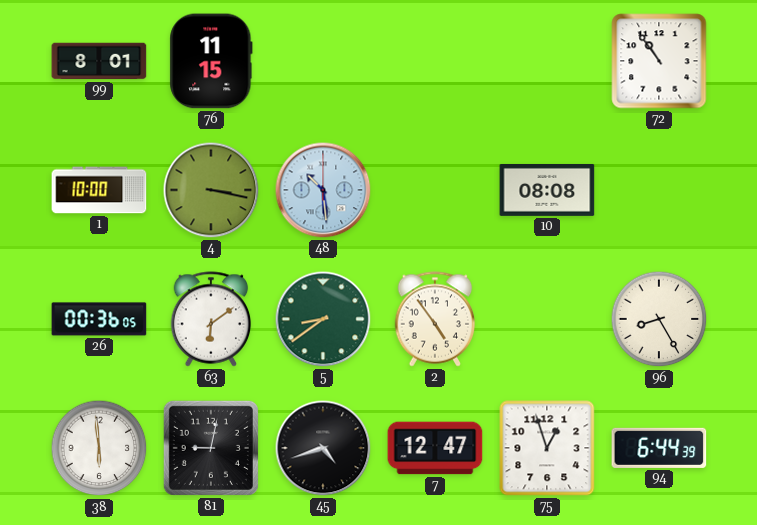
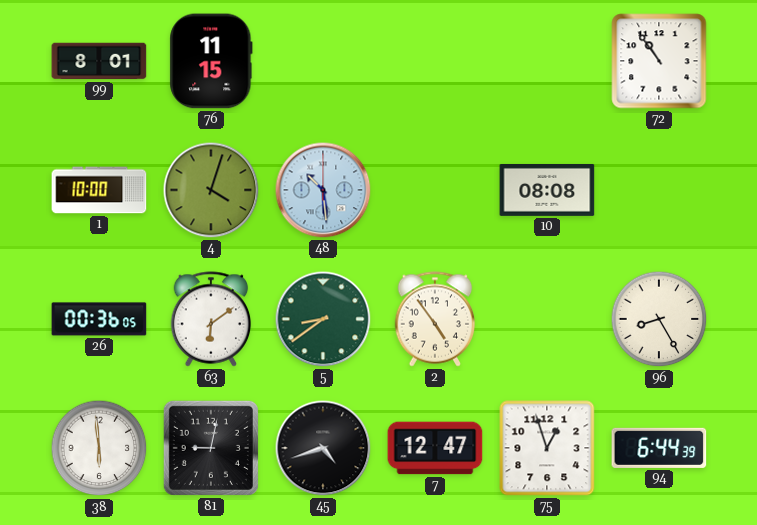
4: 3:17 -> 4:03 (211, 190)
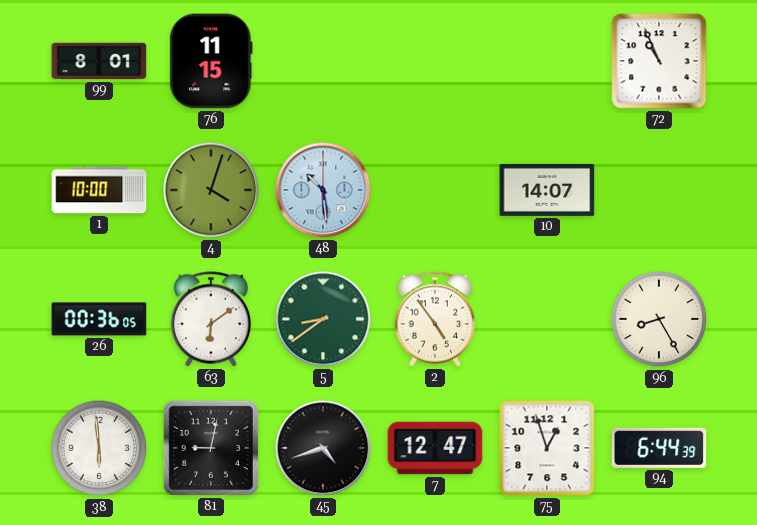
72: 10:54 -> 10:56 (659, 61)
10: 08:08 -> 14:07 (547, 190)
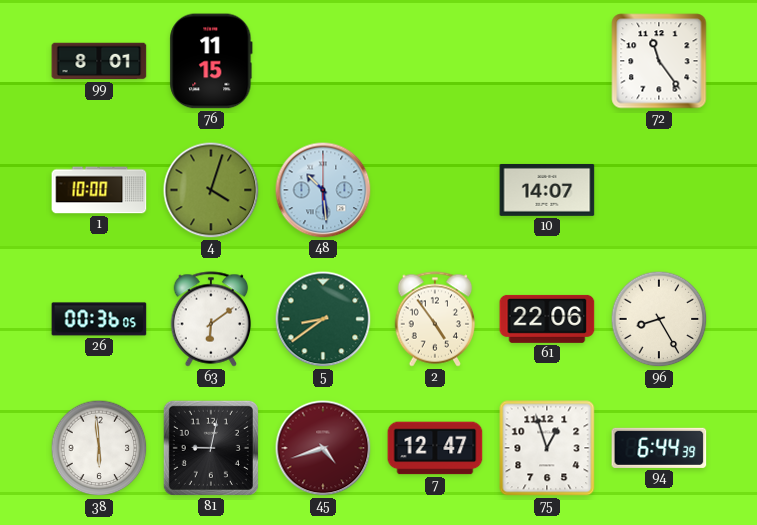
72: 10:56 -> 11:24 (659, 61)
61: none -> 22:06 (547, 319)
45 dial: black -> burgundy (323, 448)
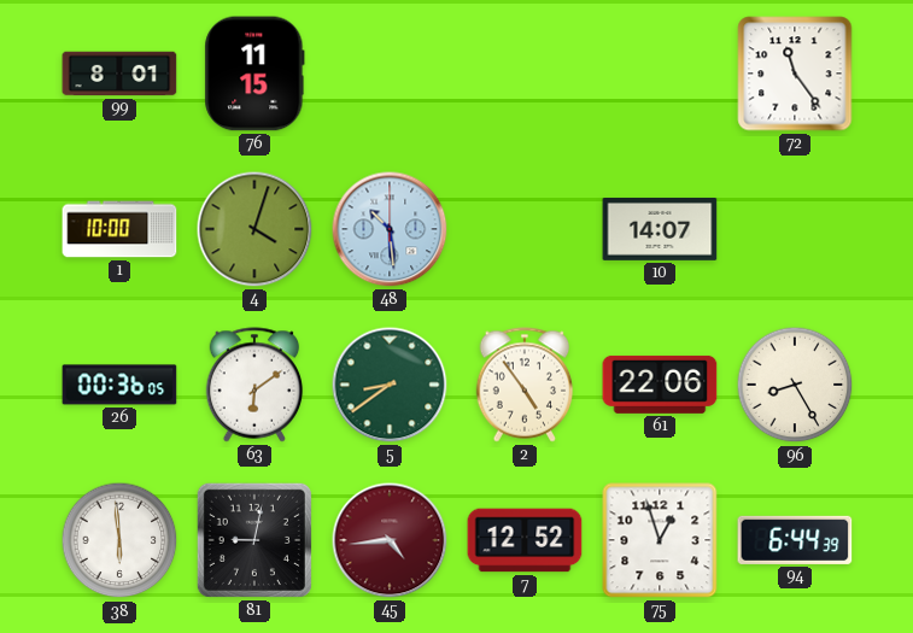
45: 4:42 -> 4:44 (390, 540)
7: 12:47 -> 12:52 (525, 540)
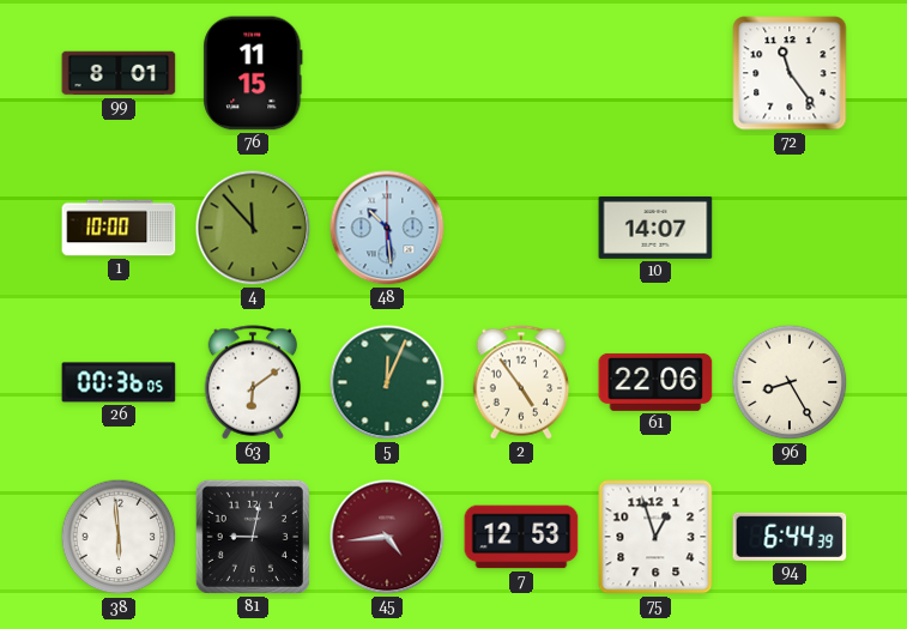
4: 4:03 -> 11:53 (253, 228)
5: 8:39 -> 12:04 (387, 382)
7: 12:52 -> 12:53 (521, 537)
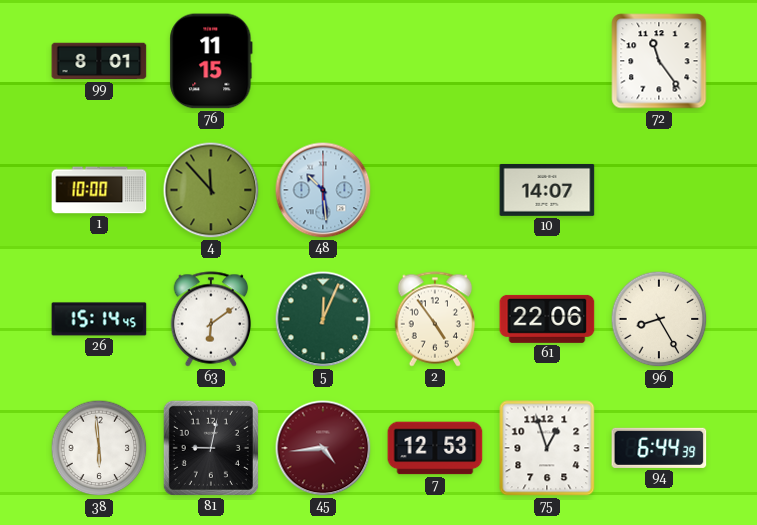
26: 00:36 -> 15:14 (99, 319)
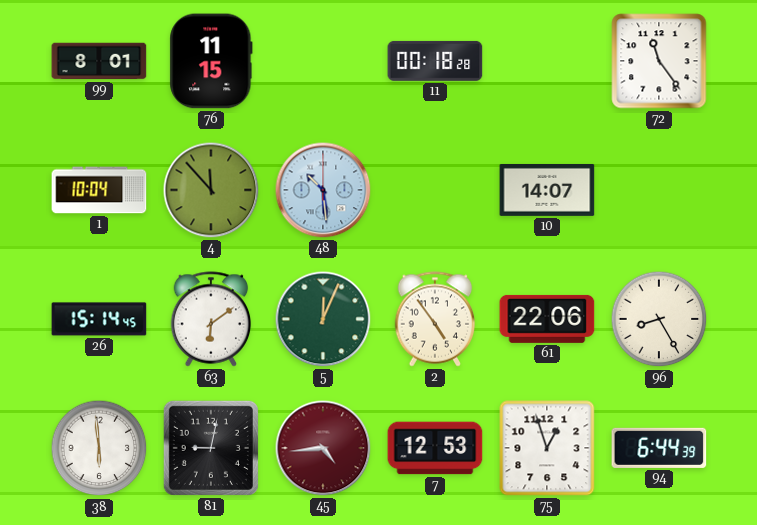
11: none -> 00:18 (435, 61)
1: 10:00 -> 10:04 (99, 190)
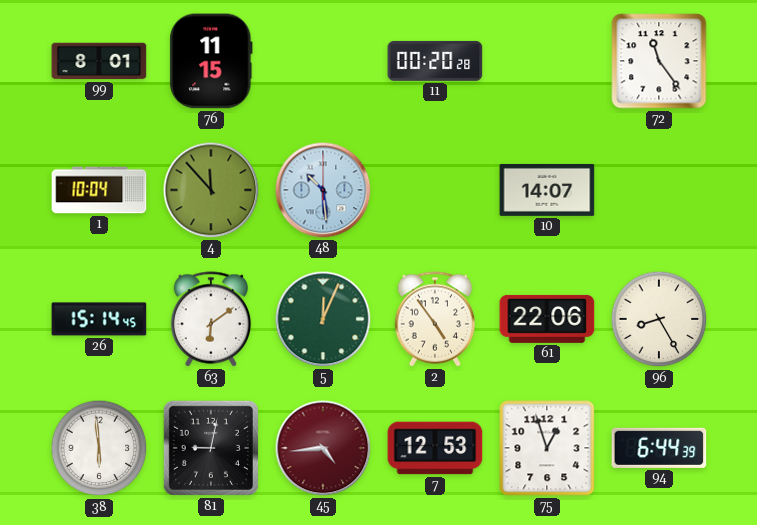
11: 00:18 -> 00:20 (435, 61)
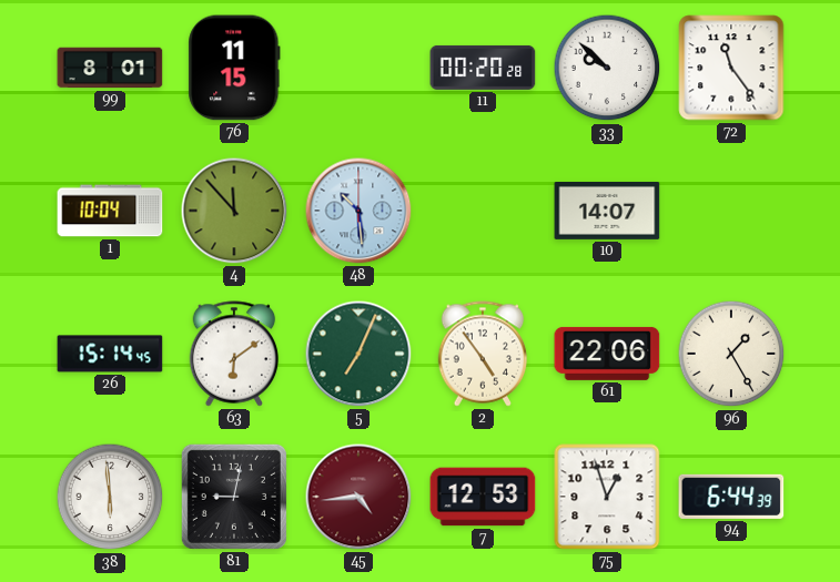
33: none -> 9:52 (607, 68)
5: 12:04 -> 7:04 (358, 354)
96: 8:25 -> 1:25 (731, 354)
